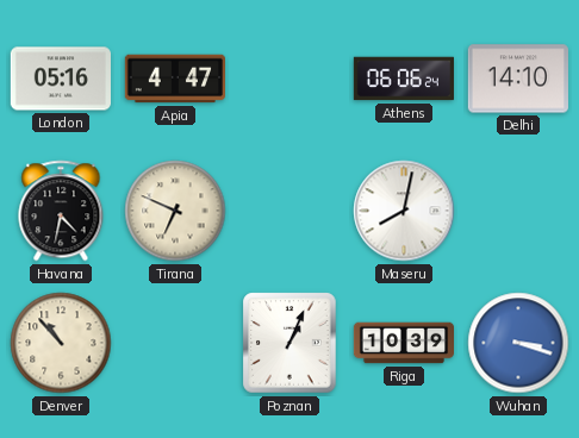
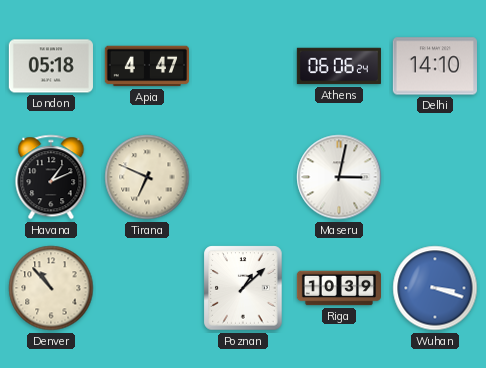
London: 05:16 -> 05:18 (51, 66)
Havana: 4:32 -> 1:11 (51, 177)
Maseru: 8:02 -> 3:02 (339, 177)
Poznan: 1:04 -> 1:08 (243, 288)
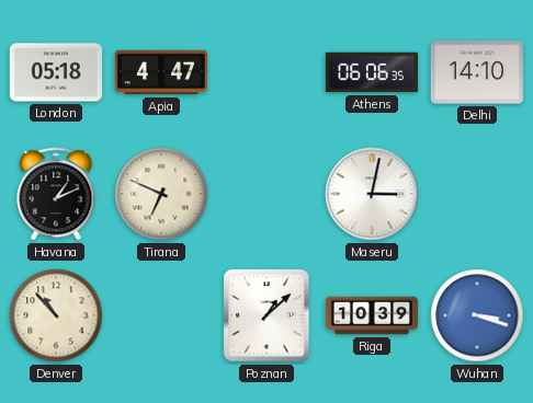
Athens: 06:06:24 -> 06:06:35 (372, 72)
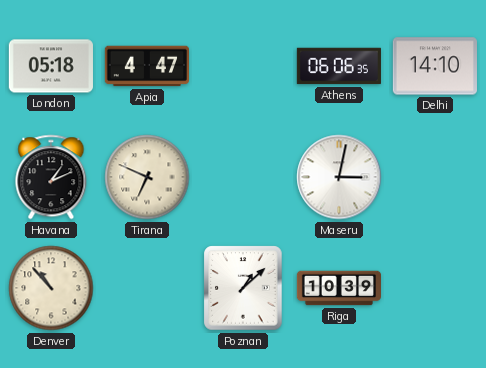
Wuhan: 3:18 -> none (477, 315)
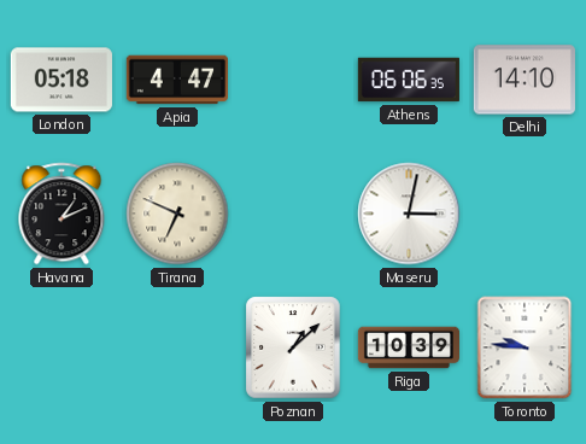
Denver: 10:53 -> none (51, 288)
Toronto: none -> 9:46 (525, 347)
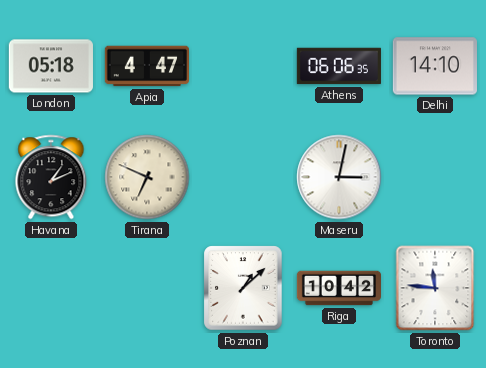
Riga: 10:39 -> 10:42 (338, 288)
Toronto: 9:46 -> 11:46 (435, 288)
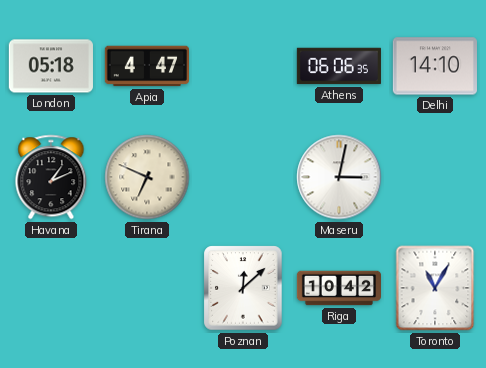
Poznan: 1:08 -> 12:08 (243, 288)
Toronto: 11:46 -> 11:05 (435, 288)
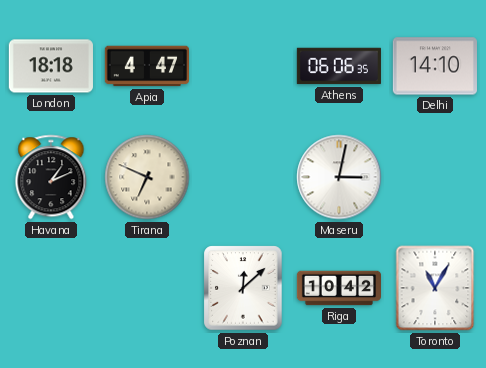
London: 05:18 -> 18:18 (51, 66)
